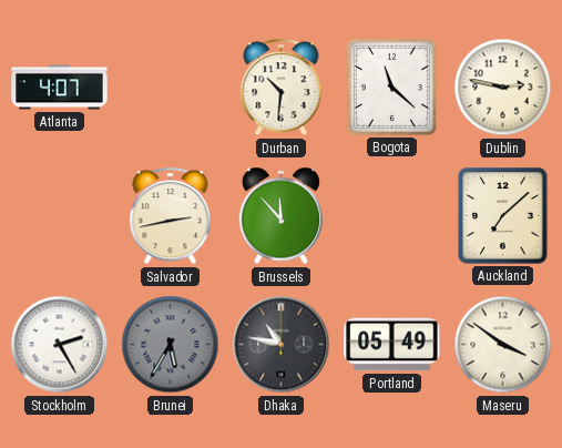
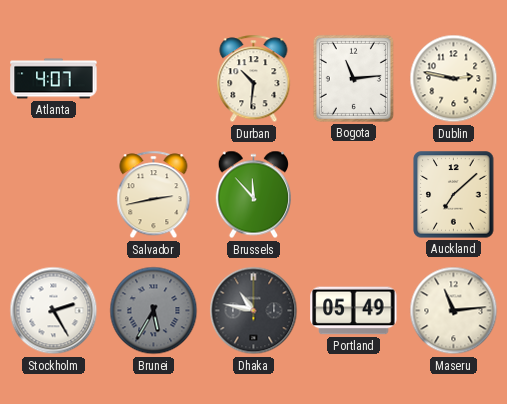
Bogota: 11:22 -> 11:14 (353, 78)
Maseru: 3:51 -> 11:14 (454, 311)
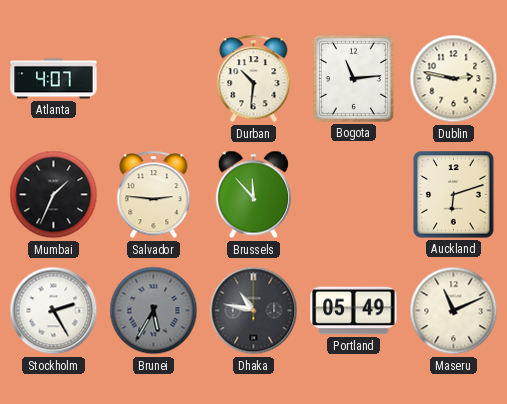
Mumbai: none -> 1:34 (54, 195)
Salvador: 2:43 -> 2:46 (154, 195)
Auckland: 7:08 -> 6:12 (454, 195)
Maseru: 11:14 -> 11:11 (454, 311)
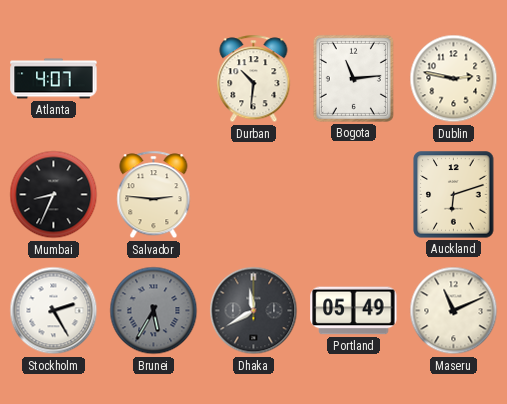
Mumbai: 1:34 -> 8:34 (54, 195)
Brussels: 11:53 -> none (253, 195)
Dhaka: 10:47 -> 11:40 (254, 311)
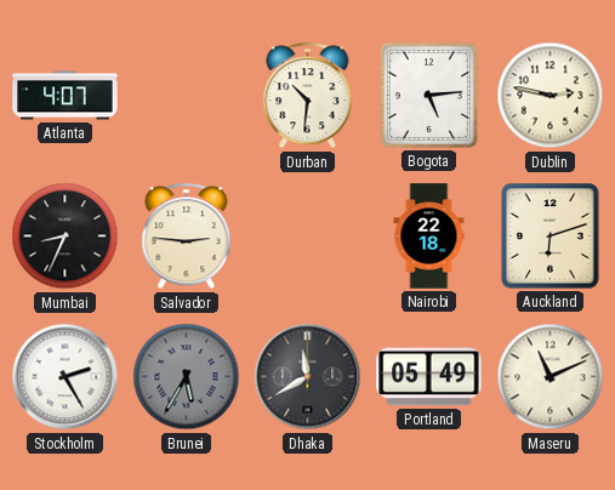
Bogota: 11:14 -> 5:14 (428, 95)
Nairobi: none -> 22:18 (429, 237)
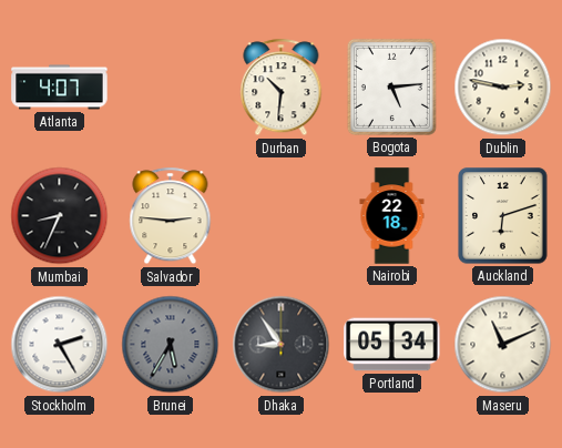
Dhaka: 11:40 -> 8:54 (282, 345)
Portland: 05:49 -> 05:34 (392, 345)
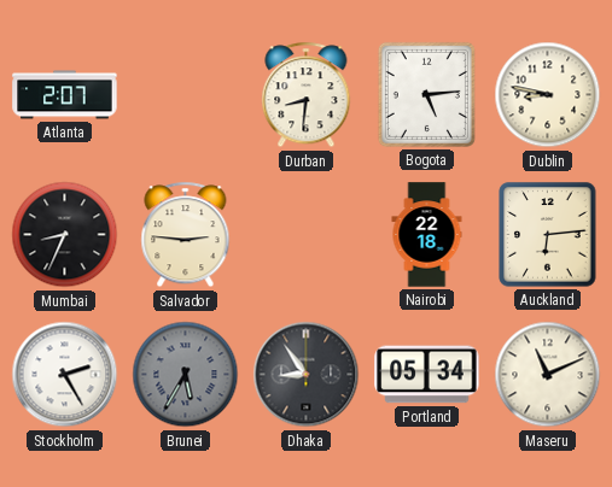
Atlanta: 4:07 -> 2:07 (65, 95)
Durban: 10:31 -> 8:31 (307, 95)
Dublin: 2:47 -> 8:47 (548, 95)
Auckland: 6:12 -> 6:14 (548, 235)
